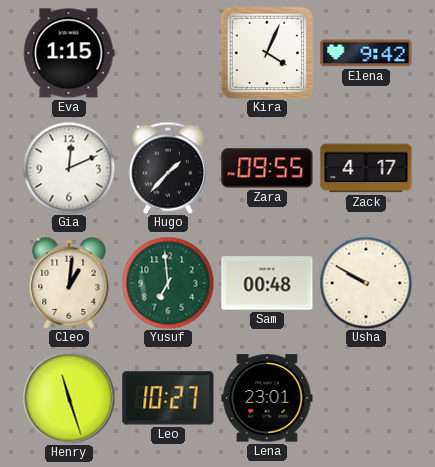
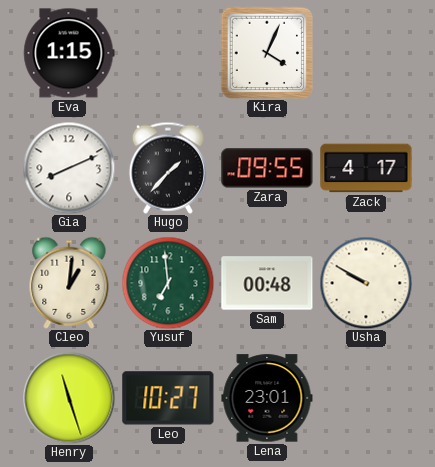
Elena: 9:42 -> none (366, 53)
Gia: 12:11 -> 8:11 (69, 168)
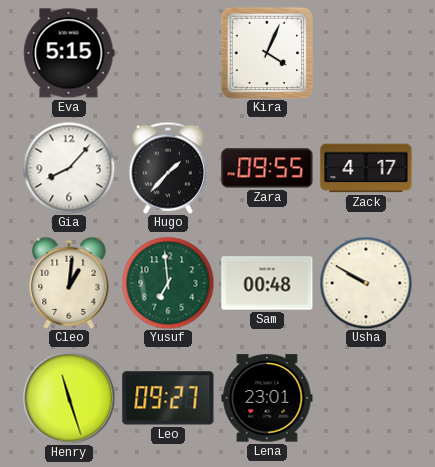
Eva: 1:15 -> 5:15 (69, 53)
Gia: 8:11 -> 8:07 (69, 168)
Leo: 10:27 -> 09:27 (168, 398)
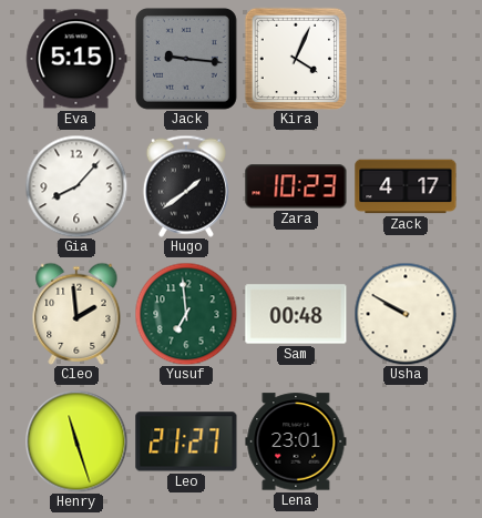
Jack: none -> 9:16 (186, 59)
Hugo: 1:37 -> 1:39 (186, 186)
Zara: 09:55 -> 10:23 (296, 186)
Cleo: 1:01 -> 1:59 (76, 314)
Leo: 09:27 -> 21:27 (186, 441)
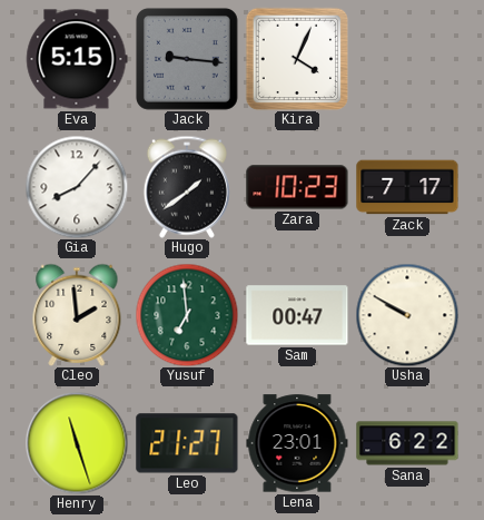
Zack: 4:17 -> 7:17 (407, 187)
Sam: 00:48 -> 00:47 (297, 315)
Sana: none -> 6:22 (407, 443)
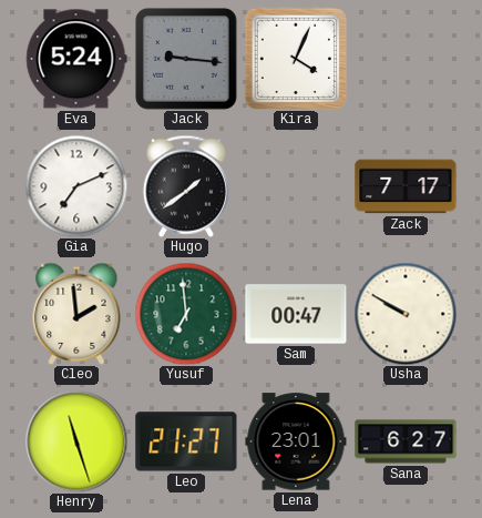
Eva: 5:15 -> 5:24 (76, 59)
Gia: 8:07 -> 7:11 (76, 186)
Zara: 10:23 -> none (297, 187)
Sana: 6:22 -> 6:27 (406, 441)
